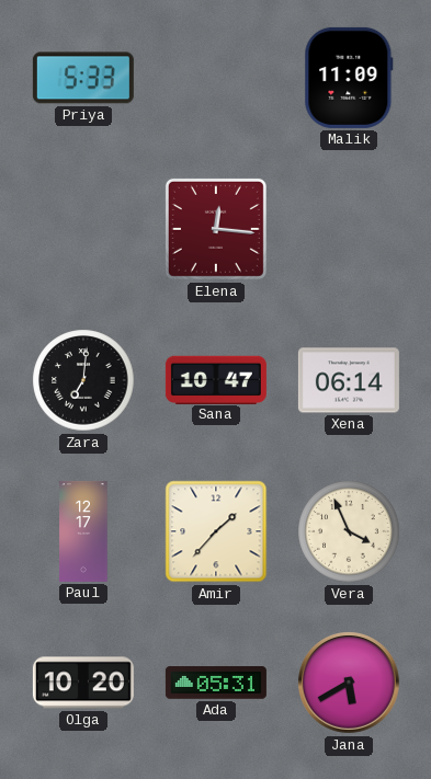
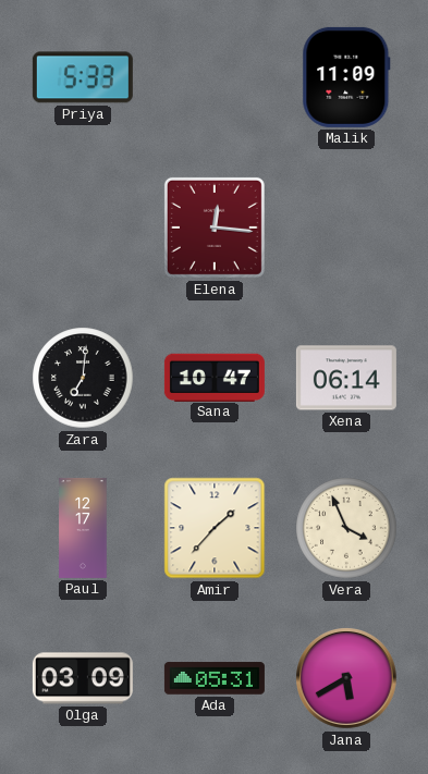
Olga: 10:20 -> 03:09 (83, 678)
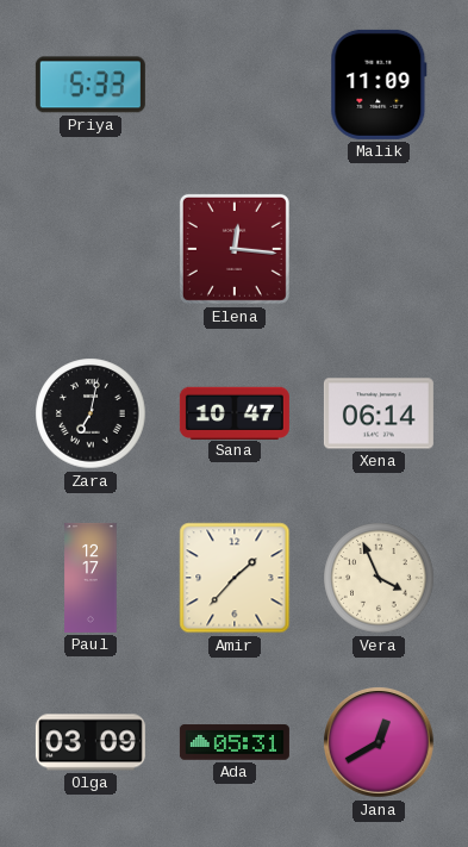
Zara: 7:01 -> 7:02 (91, 413)
Jana: 5:40 -> 12:40 (380, 743)
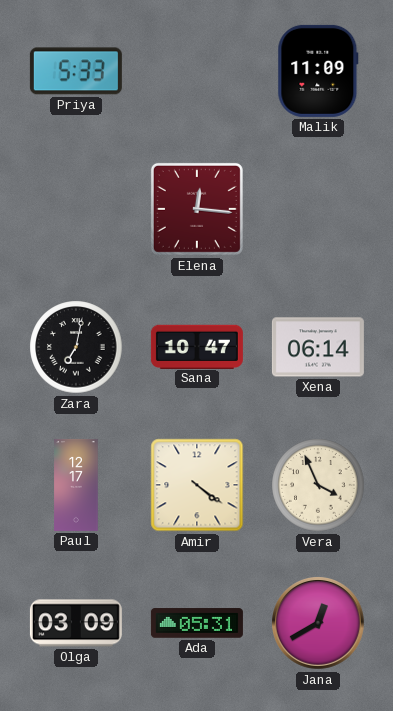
Amir: 1:37 -> 4:21 (197, 485)
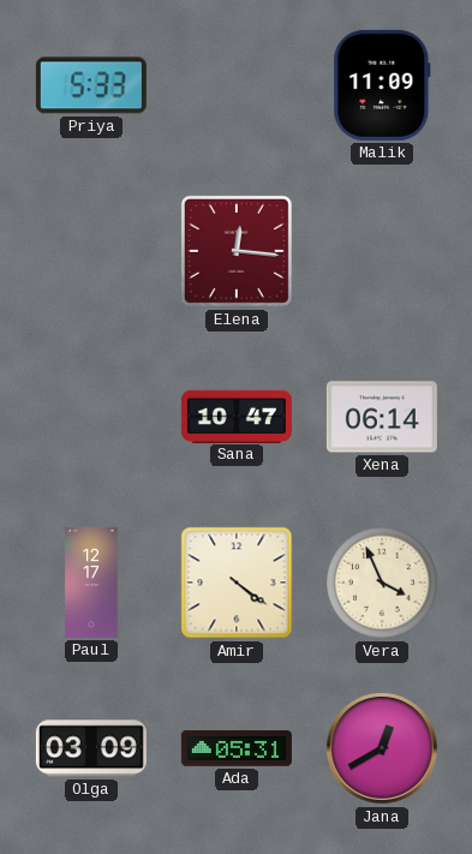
Zara: 7:02 -> none (76, 347)
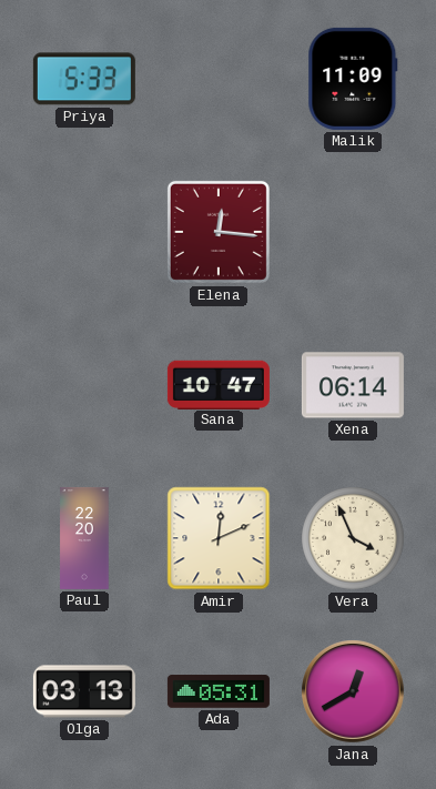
Paul: 12:17 -> 22:20 (84, 538)
Amir: 4:21 -> 12:11 (219, 538)
Olga: 03:09 -> 03:13 (84, 691)
